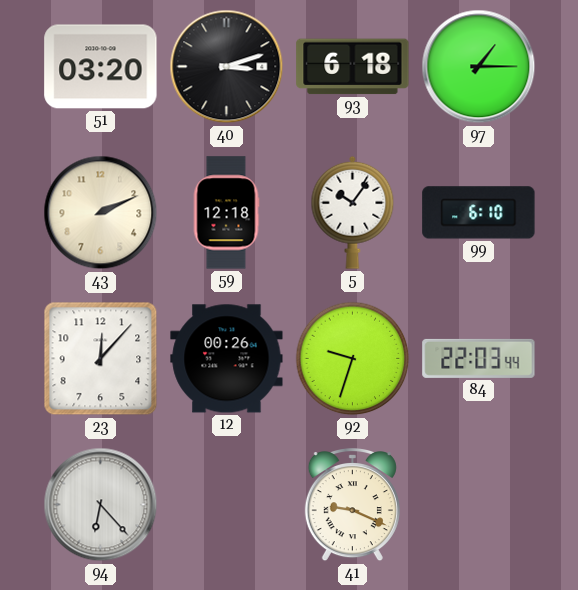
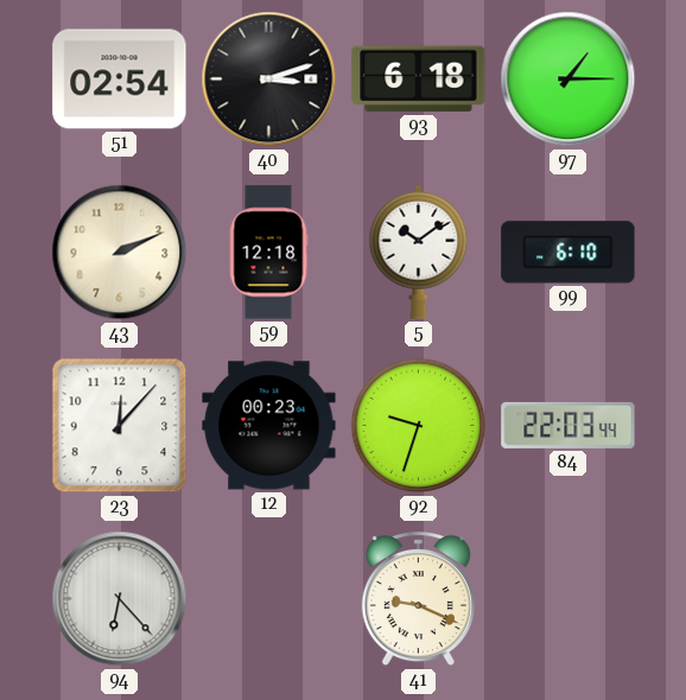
51: 03:20 -> 02:54 (120, 79)
5: 10:06 -> 10:09 (419, 252)
12: 00:26 -> 00:23 (269, 426)
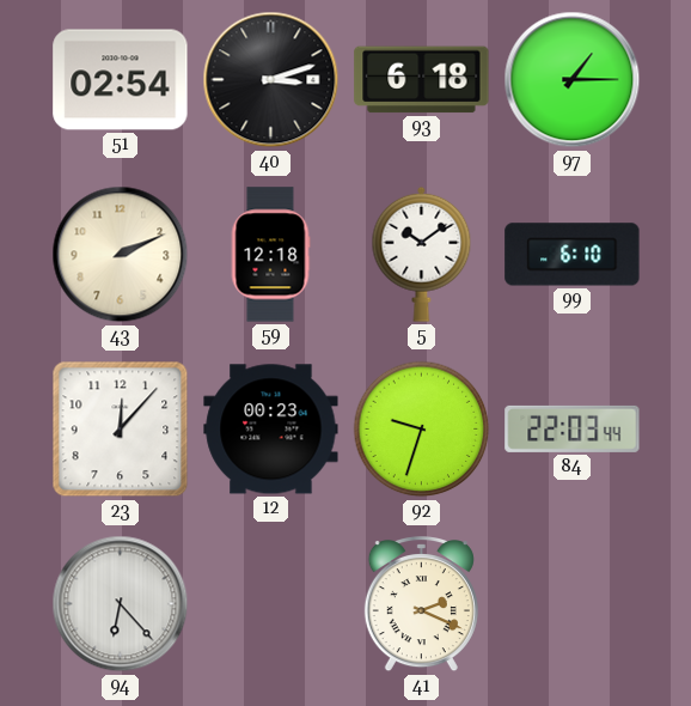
41: 9:19 -> 2:19 (421, 605)
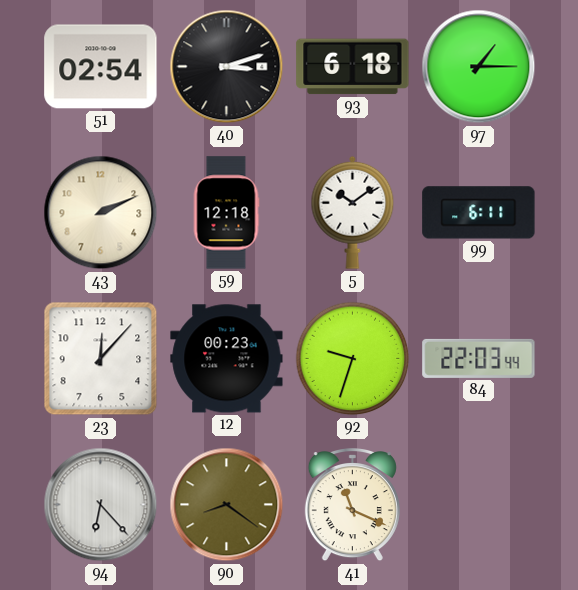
99: 6:10 -> 6:11 (479, 213)
90: none -> 8:21 (227, 505)
41: 2:19 -> 11:19 (352, 506)
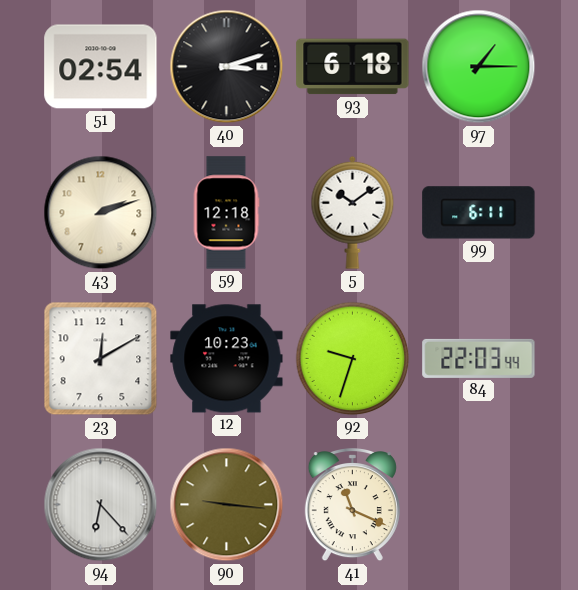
43: 2:11 -> 2:12 (101, 213)
23: 12:07 -> 12:10 (101, 359)
12: 00:23 -> 10:23 (227, 359)
90: 8:21 -> 9:16 (227, 505)
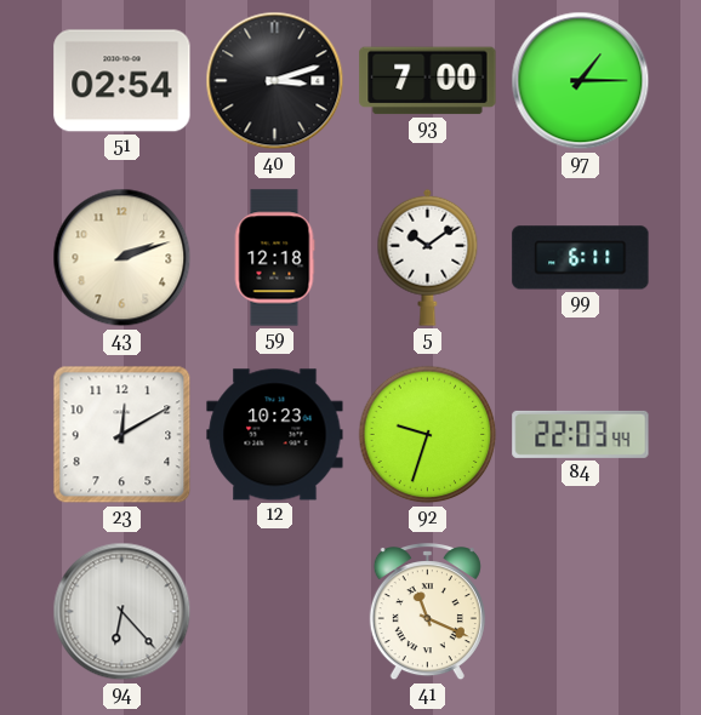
93: 6:18 -> 7:00 (428, 81)
90: 9:16 -> none (227, 505)
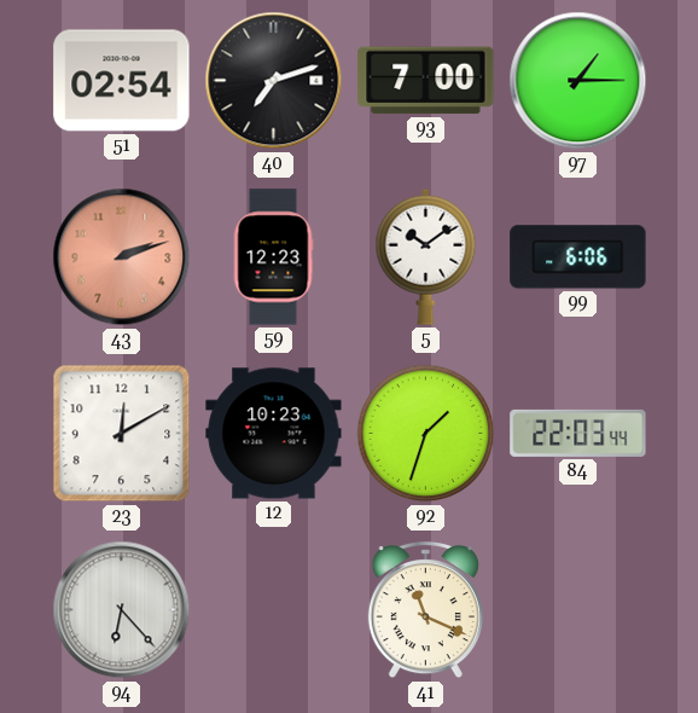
40: 3:12 -> 7:12 (274, 81)
43 dial: cream -> salmon (122, 257)
59: 12:18 -> 12:23 (273, 257)
99: 6:11 -> 6:06 (578, 257)
92: 9:33 -> 1:33 (426, 434)
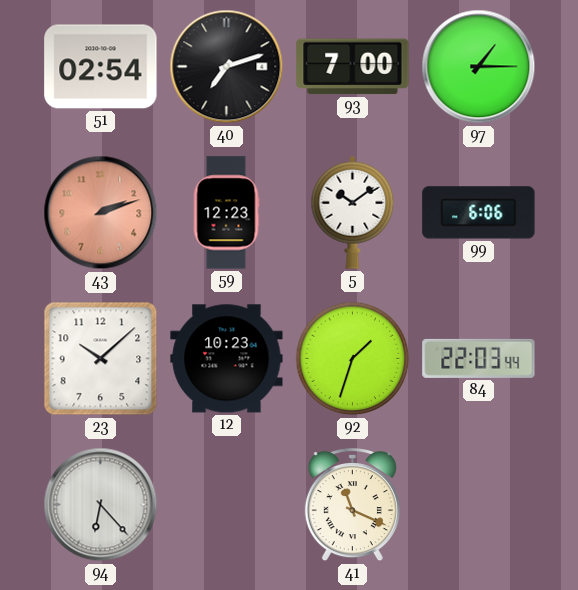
23: 12:10 -> 10:08 (101, 359)
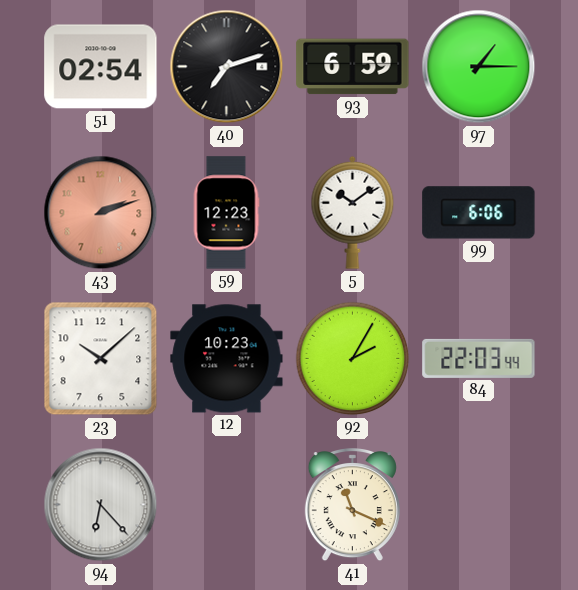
93: 7:00 -> 6:59 (353, 67)
92: 1:33 -> 2:05 (353, 359)
